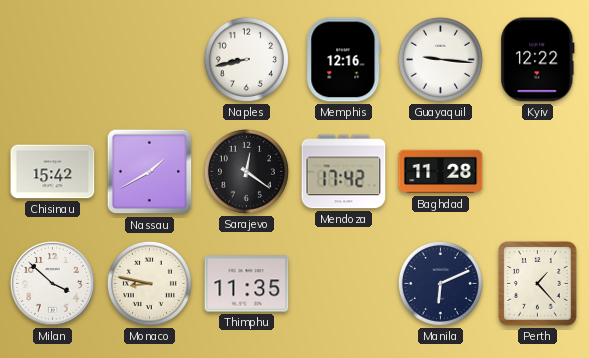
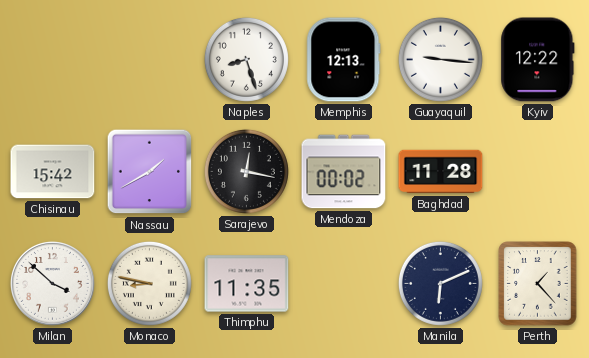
Naples: 8:43 -> 8:27 (246, 59)
Memphis: 12:16 -> 12:13 (344, 60)
Sarajevo: 12:21 -> 12:17 (246, 171)
Mendoza: 17:42 -> 00:02 (344, 172)
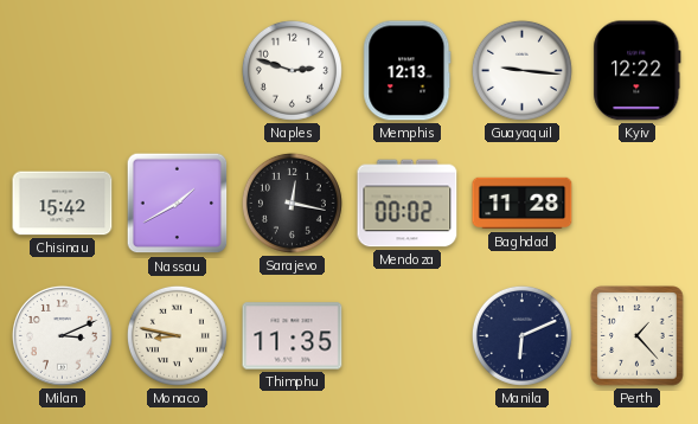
Naples: 8:27 -> 2:48 (292, 70)
Milan: 3:52 -> 3:11 (62, 335)
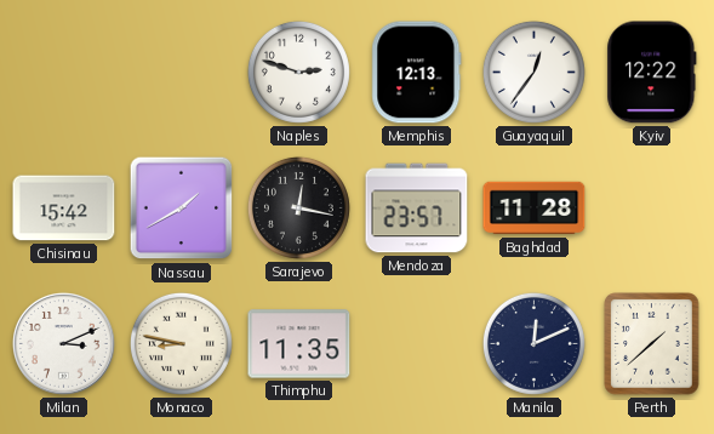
Guayaquil: 9:16 -> 12:36 (533, 72)
Mendoza: 00:02 -> 23:57 (417, 209)
Manila: 6:11 -> 12:11 (533, 343)
Perth: 1:23 -> 1:38 (652, 344)
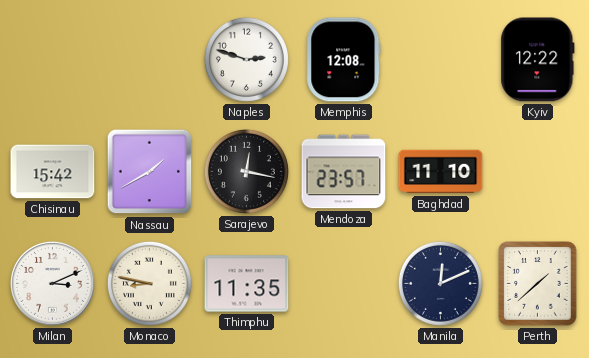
Memphis: 12:13 -> 12:08 (344, 60)
Guayaquil: 12:36 -> none (533, 72)
Baghdad: 11:28 -> 11:10 (441, 172)
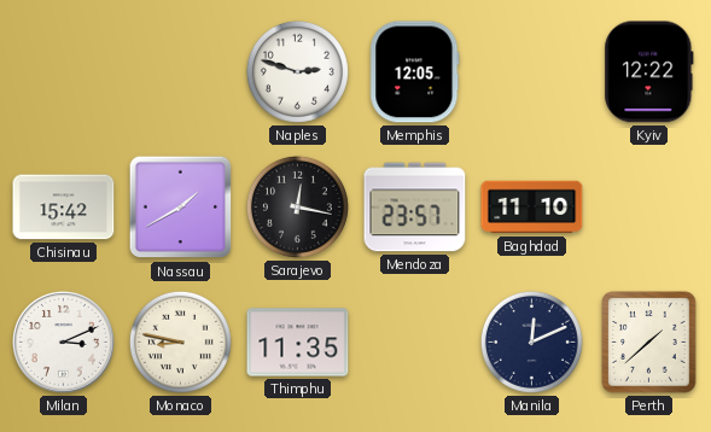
Memphis: 12:08 -> 12:05 (415, 72)
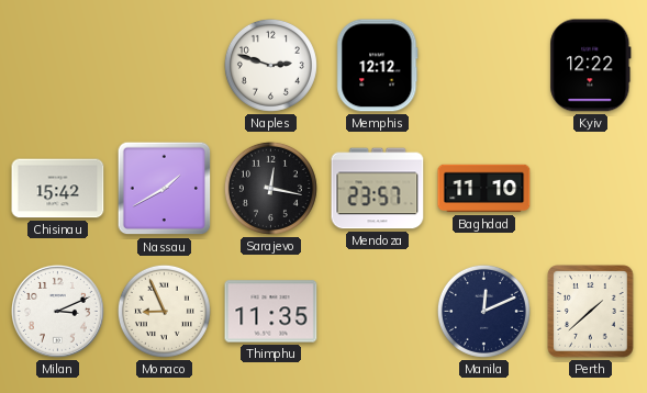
Memphis: 12:05 -> 12:12 (378, 66)
Monaco: 8:47 -> 8:56 (164, 311)
